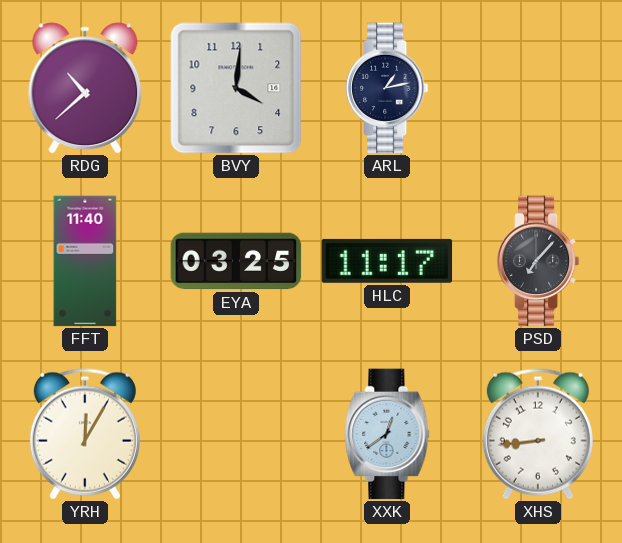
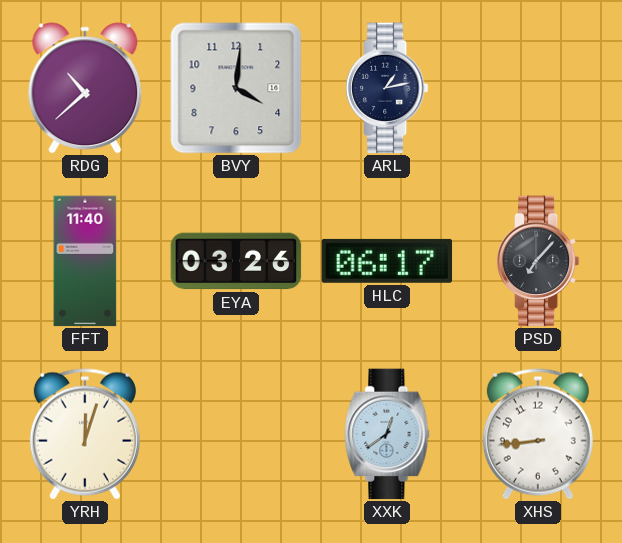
EYA: 03:25 -> 03:26 (236, 261)
HLC: 11:17 -> 06:17 (387, 261)
YRH: 12:05 -> 12:03 (85, 434)
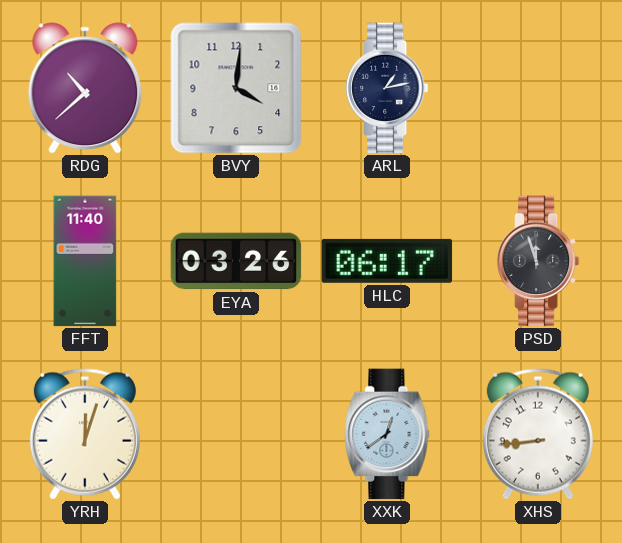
PSD: 7:07 -> 11:57 (538, 261)
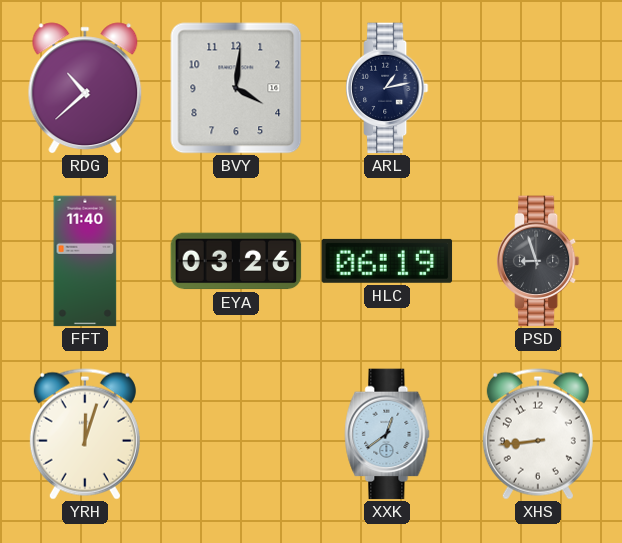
HLC: 06:17 -> 06:19 (387, 261)
PSD: 11:57 -> 8:57 (538, 261)
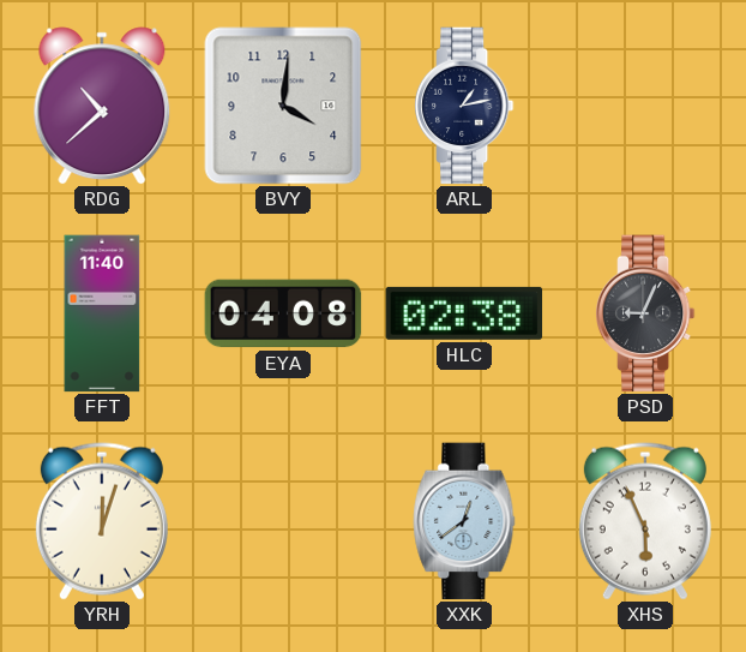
EYA: 03:26 -> 04:08 (283, 313)
HLC: 06:19 -> 02:38 (464, 313)
PSD: 8:57 -> 9:04 (645, 313)
XHS: 8:44 -> 5:56 (645, 521)
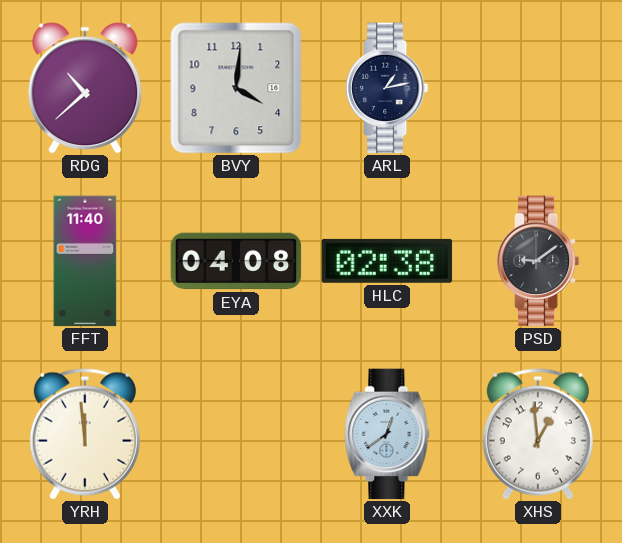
PSD: 9:04 -> 9:09 (538, 261)
YRH: 12:03 -> 11:59 (85, 434)
XHS: 5:56 -> 12:59 (538, 434)
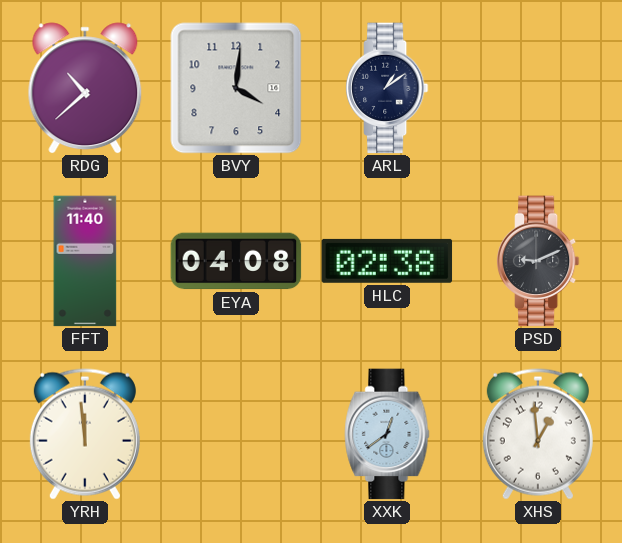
ARL: 1:13 -> 1:09 (387, 88)
PSD: 9:09 -> 9:11 (538, 261)
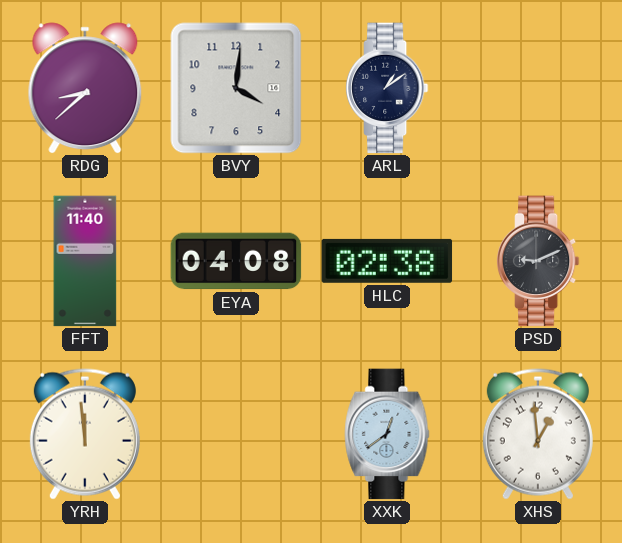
RDG: 10:38 -> 8:38 (85, 88)
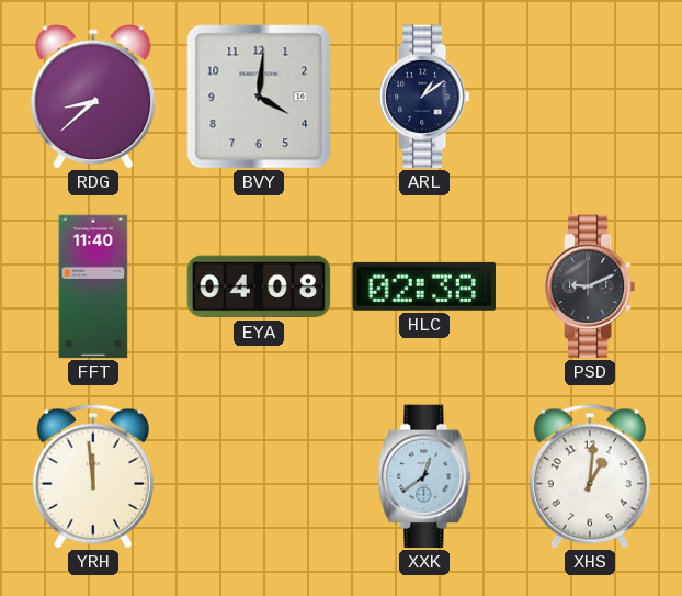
XHS: 12:59 -> 1:01 (590, 476)
